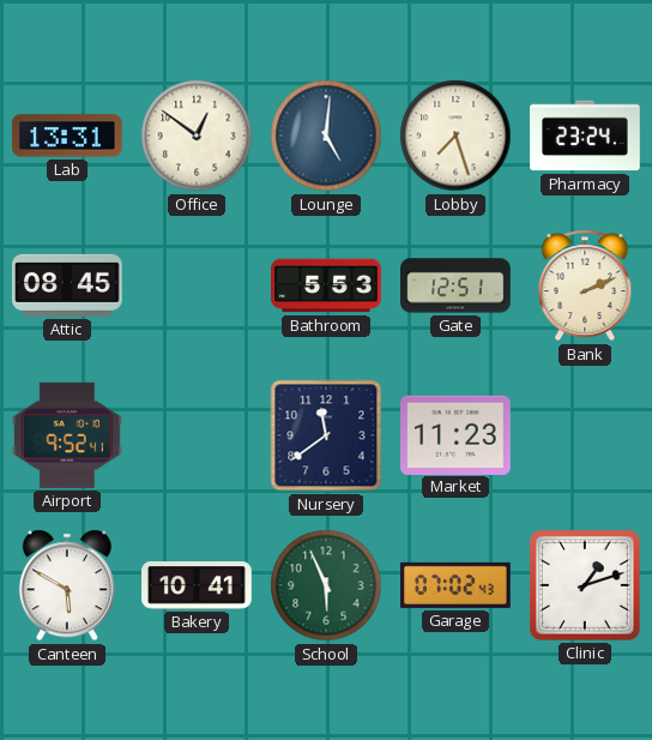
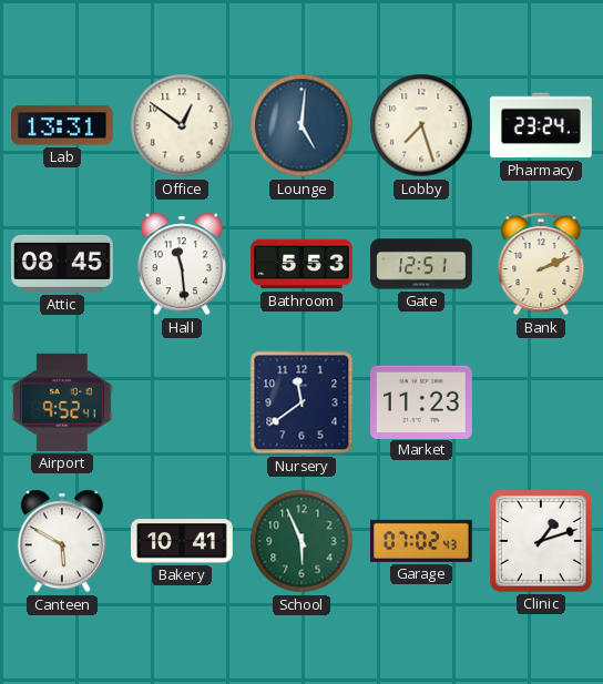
Hall: none -> 11:29 (182, 264)
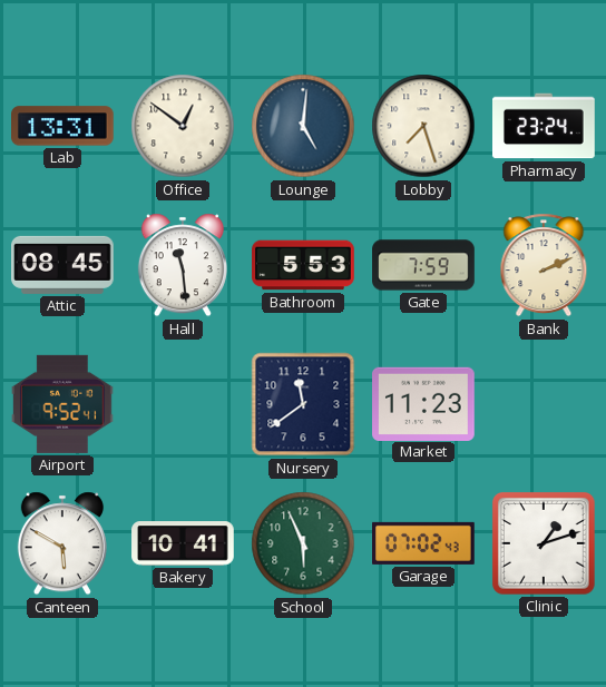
Gate: 12:51 -> 7:59 (423, 265)
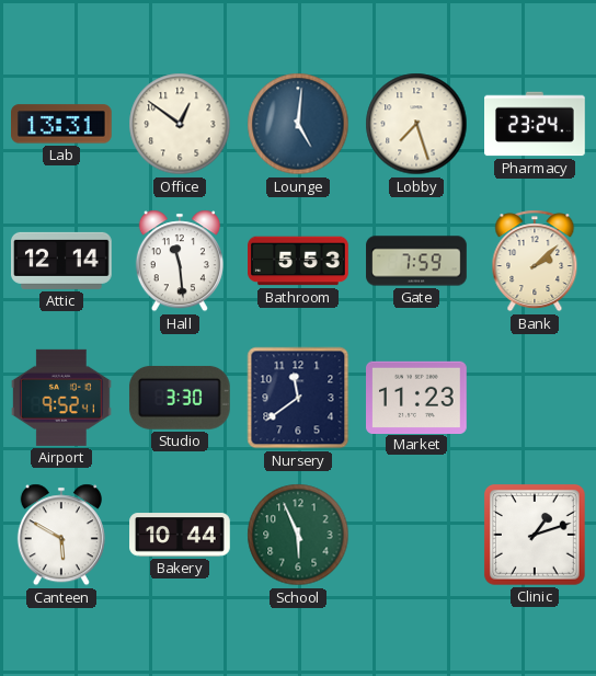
Attic: 08:45 -> 12:14 (62, 261)
Bank: 2:11 -> 2:08 (535, 261)
Studio: none -> 3:30 (180, 398)
Bakery: 10:41 -> 10:44 (180, 535)
Garage: 07:02 -> none (424, 543)
